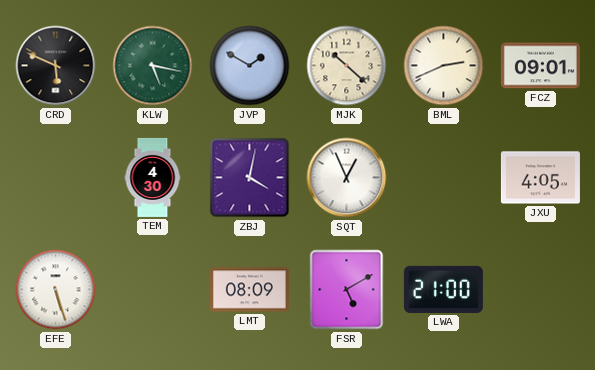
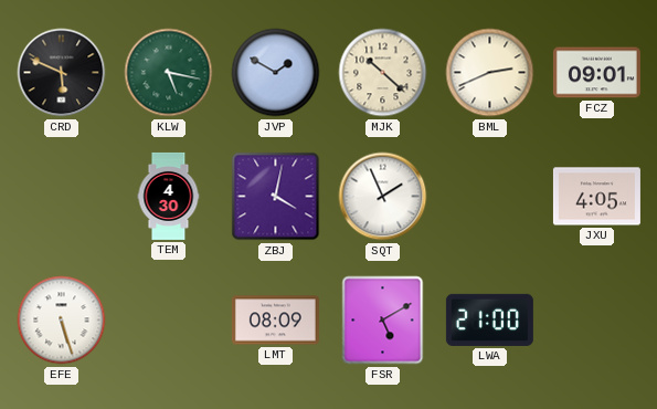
SQT: 12:56 -> 1:56 (383, 197)
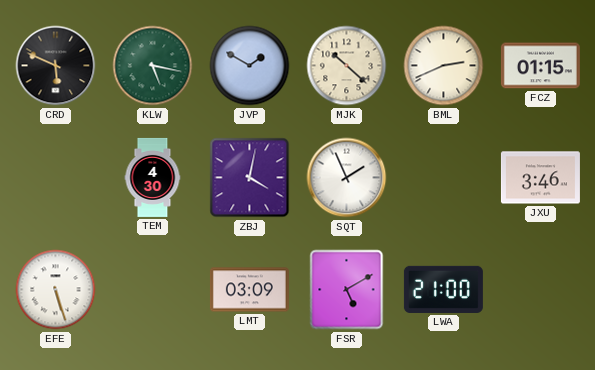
FCZ: 09:01 -> 01:15 (540, 66)
JXU: 4:05 -> 3:46 (540, 178)
LMT: 08:09 -> 03:09 (249, 290)
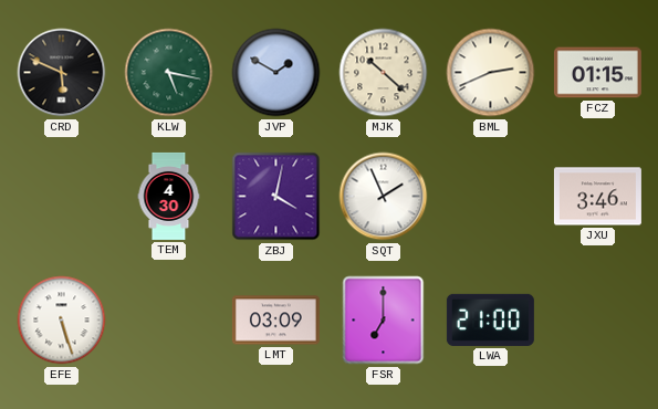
FSR: 5:10 -> 7:00 (384, 321)
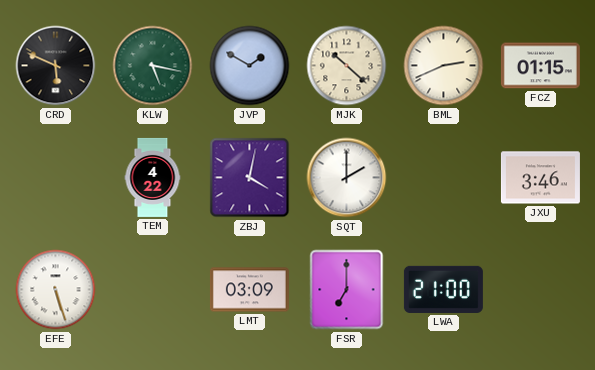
TEM: 4:30 -> 4:22 (153, 177)
SQT: 1:56 -> 2:00 (347, 178)
